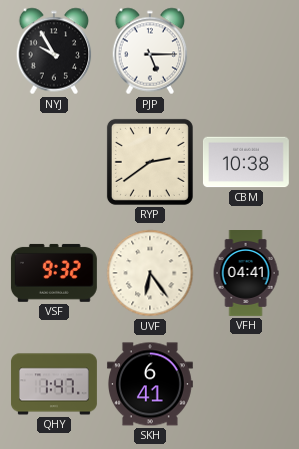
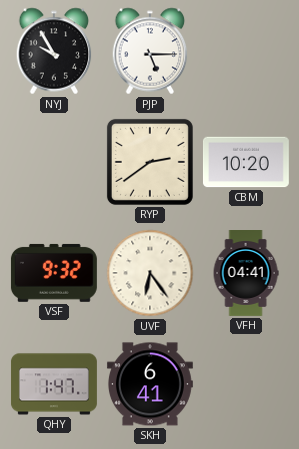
CBM: 10:38 -> 10:20 (246, 162)
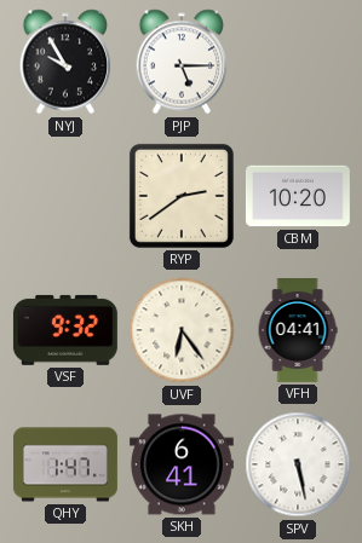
SPV: none -> 5:28 (298, 464)
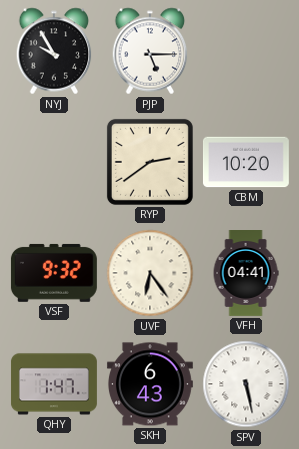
SKH: 6:41 -> 6:43 (150, 384)
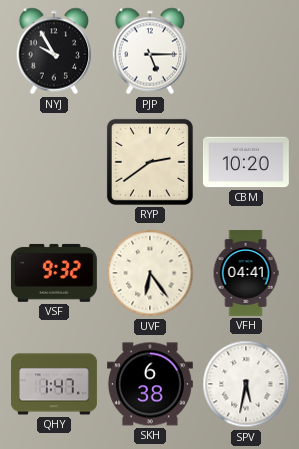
SKH: 6:43 -> 6:38 (150, 384)
SPV: 5:28 -> 5:32 (246, 384)
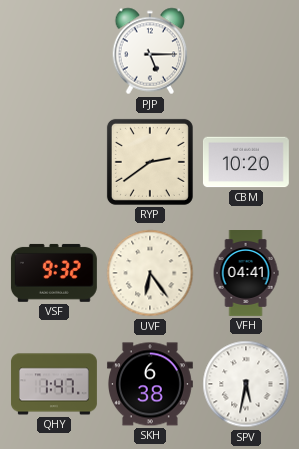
NYJ: 9:55 -> none (54, 51)
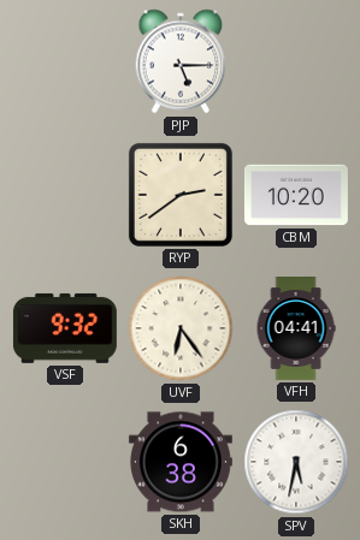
QHY: 1:47 -> none (54, 384)
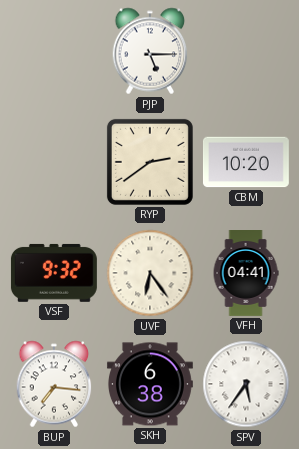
BUP: none -> 7:16 (54, 384)
SPV: 5:32 -> 5:36 (246, 384)
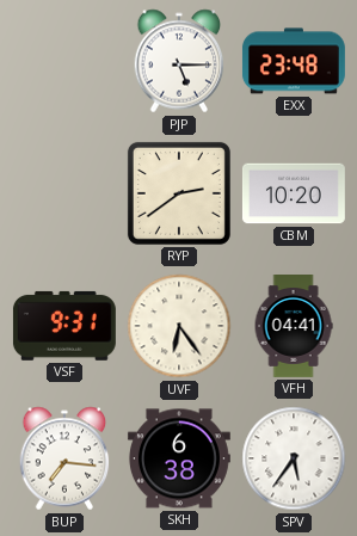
EXX: none -> 23:48 (294, 61)
VSF: 9:32 -> 9:31 (64, 326)
